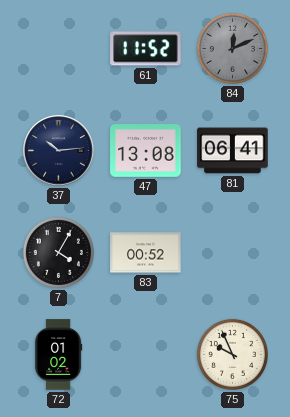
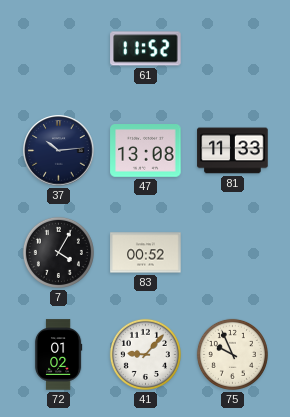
84: 12:11 -> none (232, 48)
81: 06:41 -> 11:33 (233, 151)
41: none -> 9:07 (145, 354)
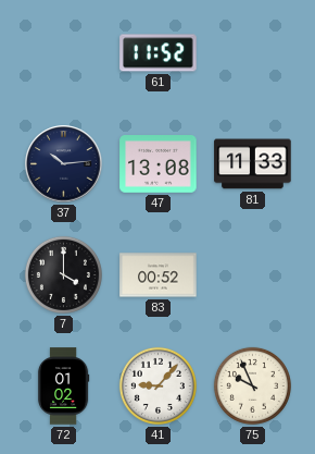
7: 4:05 -> 4:00 (63, 274)
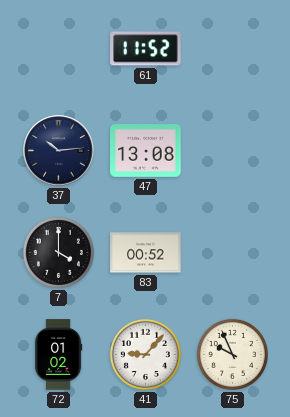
81: 11:33 -> none (253, 164)
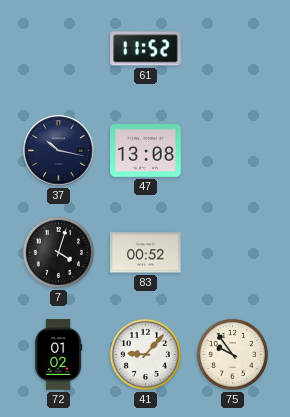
37: 10:14 -> 10:17 (59, 151)
7: 4:00 -> 4:03 (58, 252)
75: 9:56 -> 9:54 (232, 354)
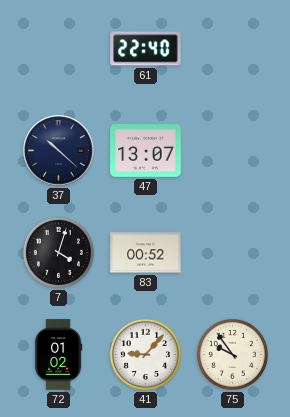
61: 11:52 -> 22:40 (146, 49)
37: 10:17 -> 10:22 (59, 151)
47: 13:08 -> 13:07 (146, 151)
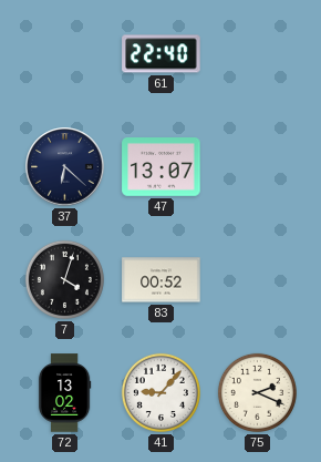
37: 10:22 -> 6:22 (65, 167)
72: 01:02 -> 13:02 (64, 393)
75: 9:54 -> 2:19 (257, 392)
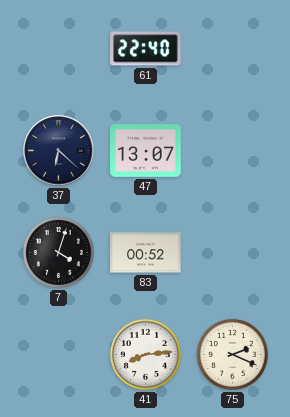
72: 13:02 -> none (64, 393)
41: 9:07 -> 8:14 (145, 354)
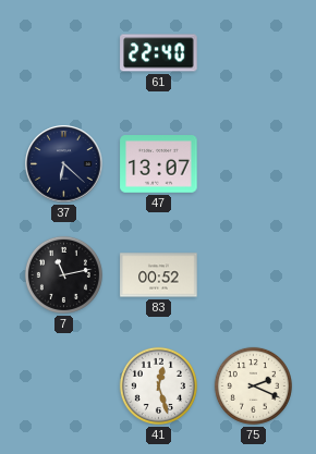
7: 4:03 -> 11:13 (63, 274)
41: 8:14 -> 12:27 (158, 385)
